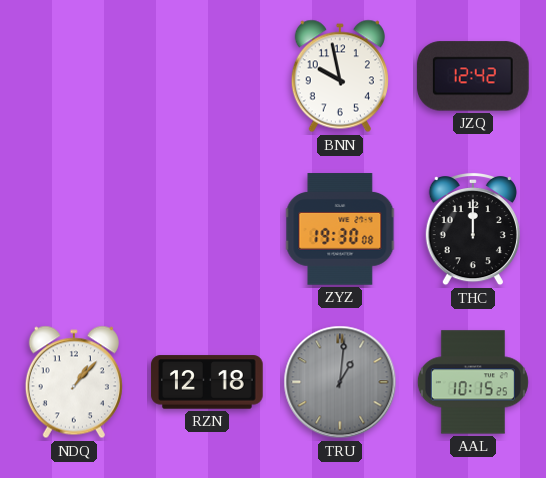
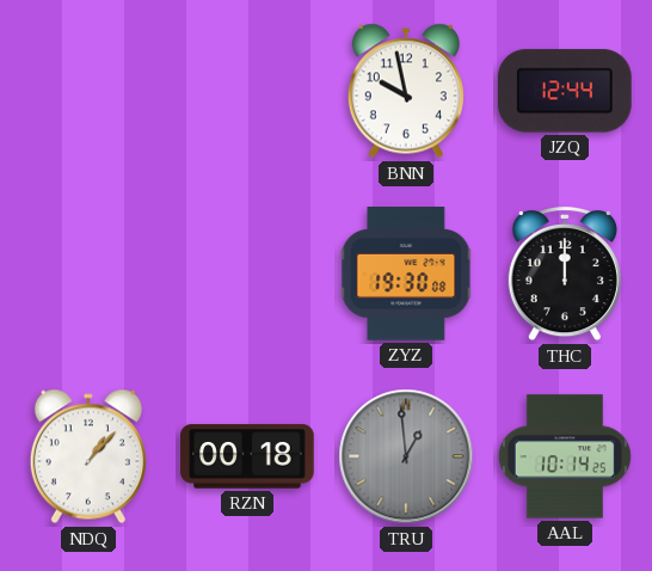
JZQ: 12:42 -> 12:44 (566, 91)
RZN: 12:18 -> 00:18 (247, 456)
TRU: 1:01 -> 12:59 (406, 456)
AAL: 10:15 -> 10:14 (565, 456)
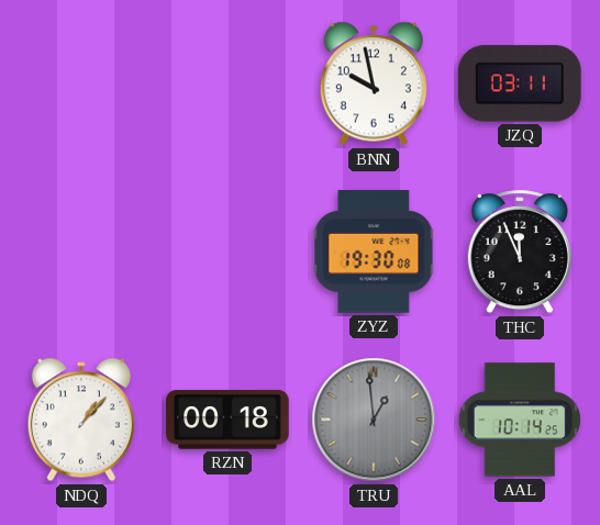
JZQ: 12:44 -> 03:11 (521, 83)
THC: 12:00 -> 11:56 (520, 252)
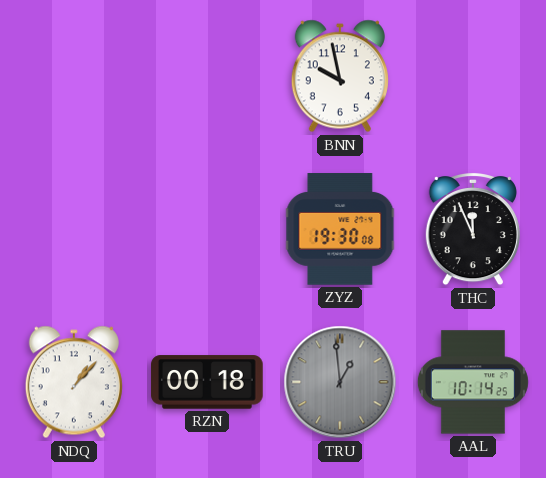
JZQ: 03:11 -> none (521, 83)
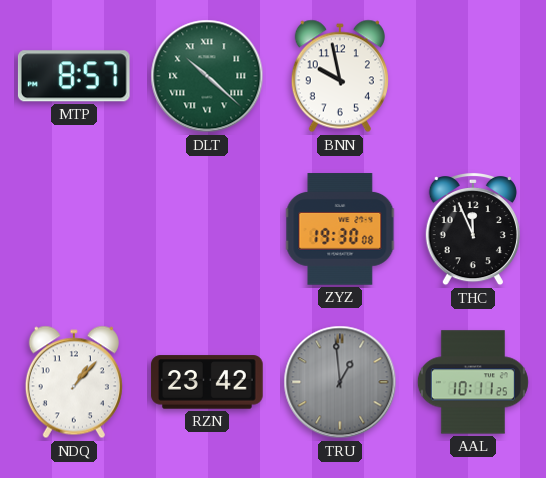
MTP: none -> 8:57 (74, 76)
DLT: none -> 10:22 (207, 76)
RZN: 00:18 -> 23:42 (207, 382)
AAL: 10:14 -> 10:11 (473, 382)
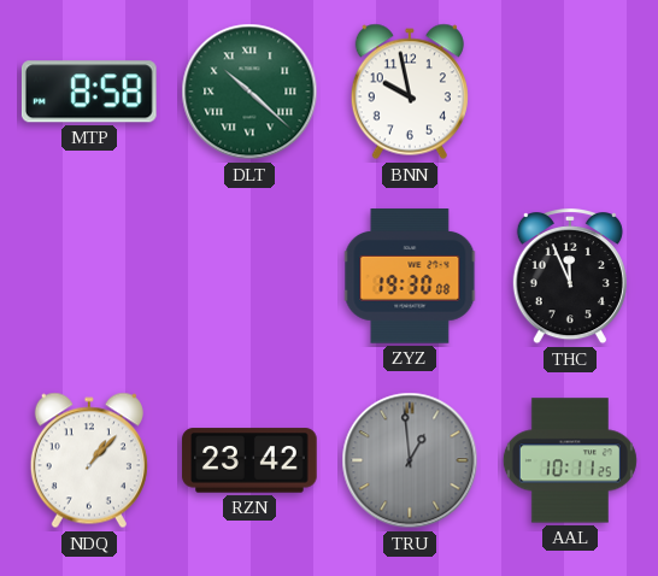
MTP: 8:57 -> 8:58 (89, 92)
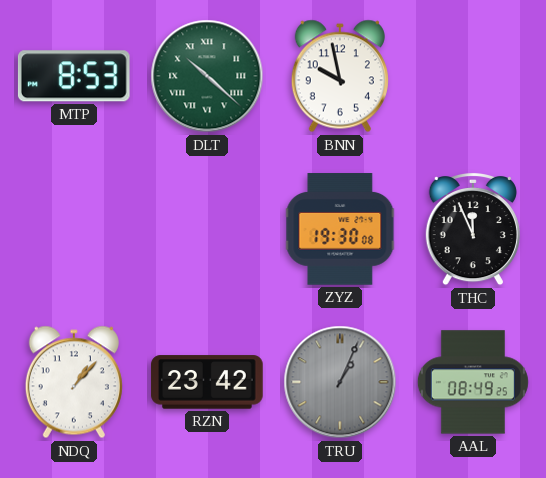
MTP: 8:58 -> 8:53 (74, 76)
TRU: 12:59 -> 1:04 (340, 382)
AAL: 10:11 -> 08:49 (473, 382)
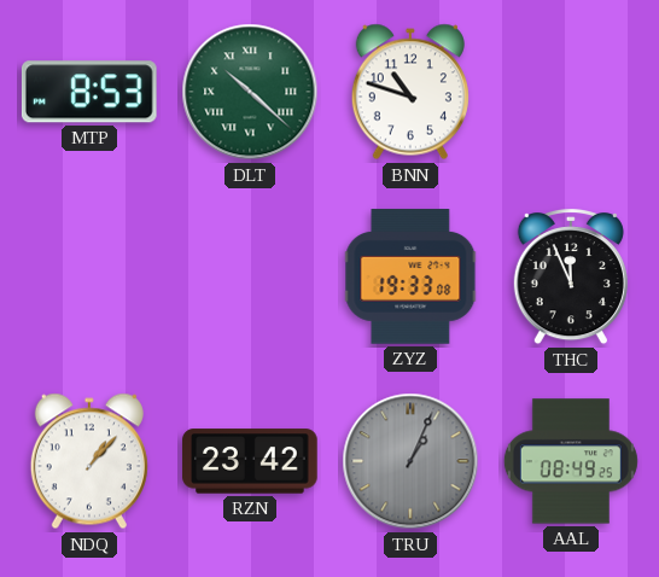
BNN: 9:58 -> 10:48 (410, 92)
ZYZ: 19:30 -> 19:33 (410, 276)
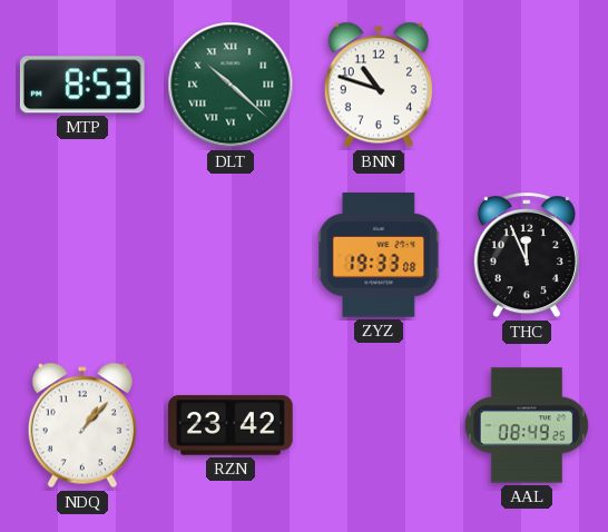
TRU: 1:04 -> none (410, 461)
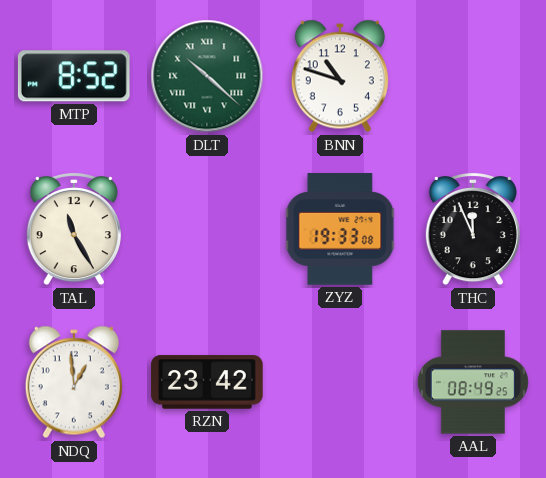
MTP: 8:53 -> 8:52 (74, 76)
TAL: none -> 11:25 (74, 229)
NDQ: 1:07 -> 12:59 (74, 382)
